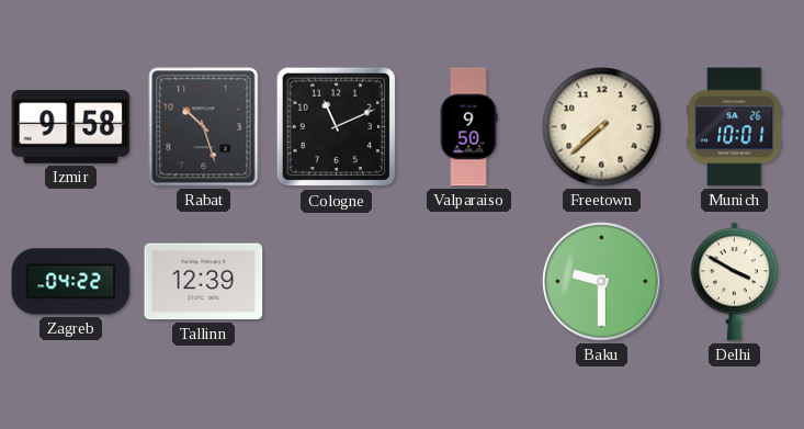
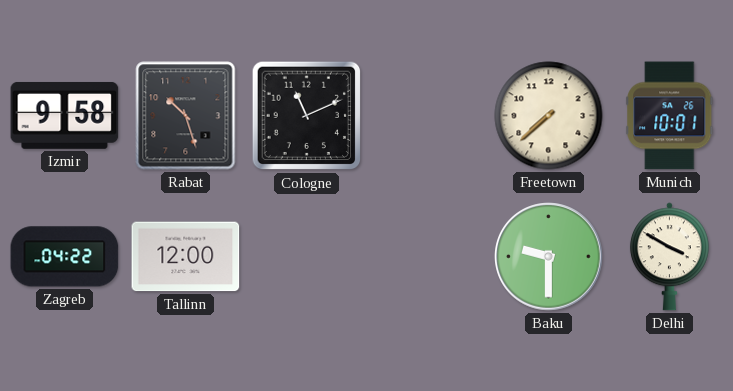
Valparaiso: 9:50 -> none (468, 127)
Tallinn: 12:39 -> 12:00 (186, 257)
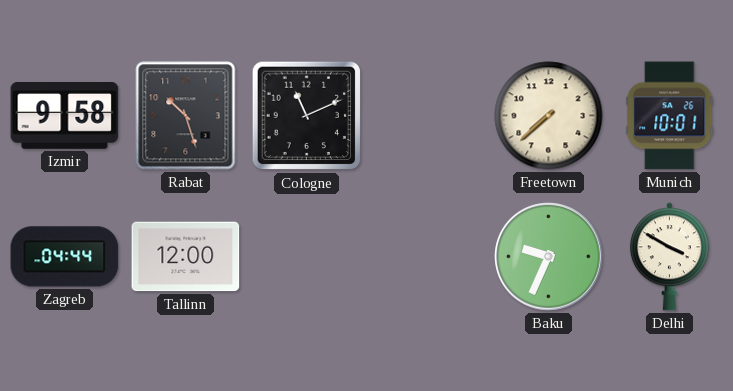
Zagreb: 04:22 -> 04:44 (65, 257)
Baku: 9:30 -> 9:34 (549, 257)
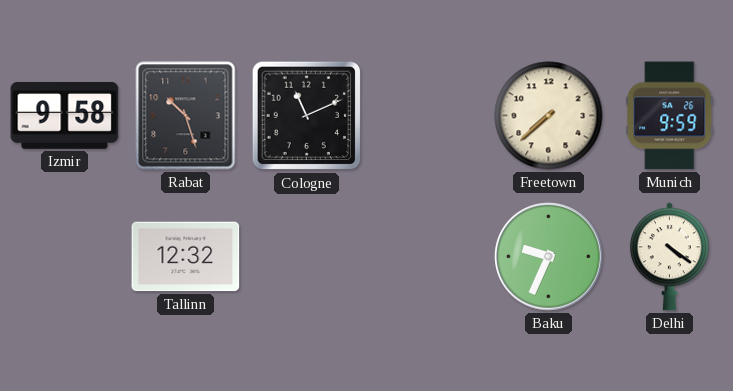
Munich: 10:01 -> 9:59 (670, 116)
Zagreb: 04:44 -> none (65, 257)
Tallinn: 12:00 -> 12:32 (186, 257)
Delhi: 3:50 -> 4:21 (669, 257)
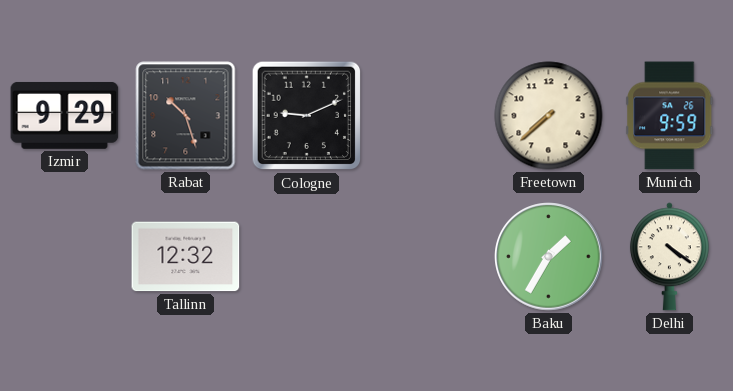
Izmir: 9:58 -> 9:29 (65, 115)
Cologne: 11:11 -> 9:11 (307, 116)
Baku: 9:34 -> 1:35 (549, 257)
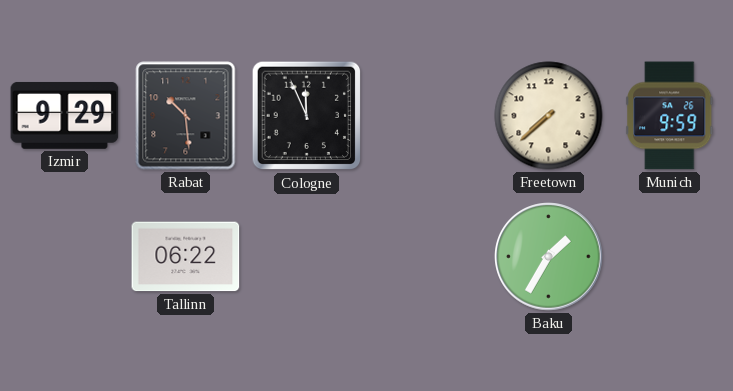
Rabat: 10:27 -> 10:29 (186, 116)
Cologne: 9:11 -> 11:56 (307, 116)
Tallinn: 12:32 -> 06:22 (186, 257)
Delhi: 4:21 -> none (669, 257)
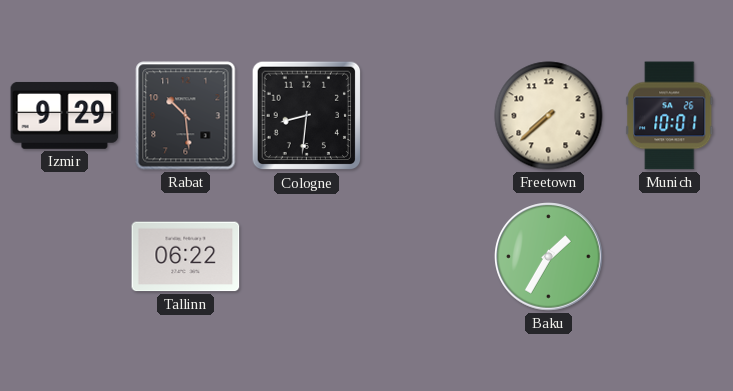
Cologne: 11:56 -> 8:31 (307, 116)
Munich: 9:59 -> 10:01 (670, 116)
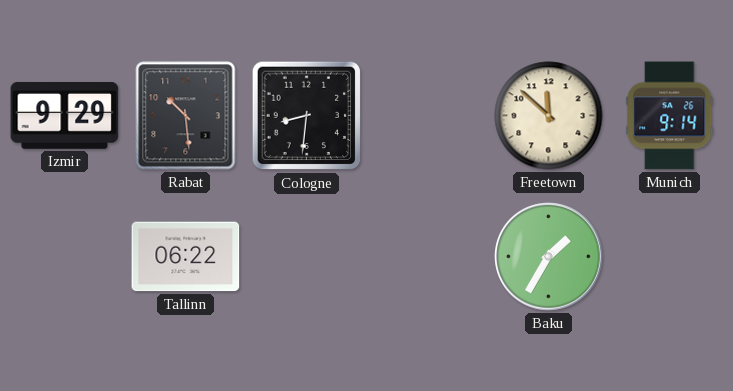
Freetown: 7:38 -> 11:52 (549, 116)
Munich: 10:01 -> 9:14 (670, 116)
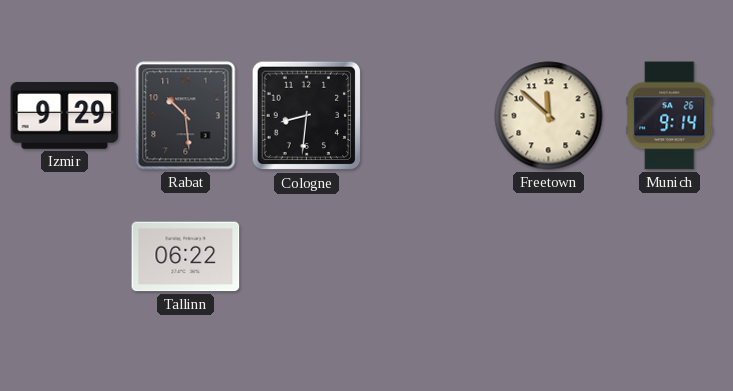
Baku: 1:35 -> none (549, 257)
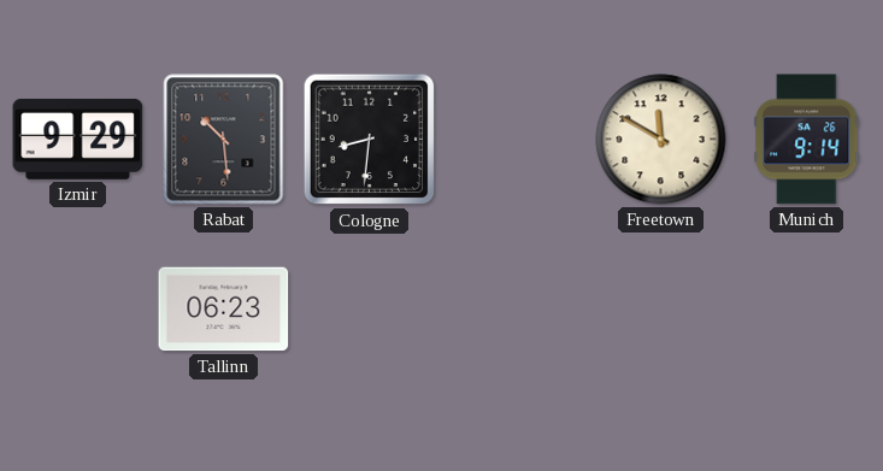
Freetown: 11:52 -> 11:50 (661, 140)
Tallinn: 06:22 -> 06:23 (224, 310)
